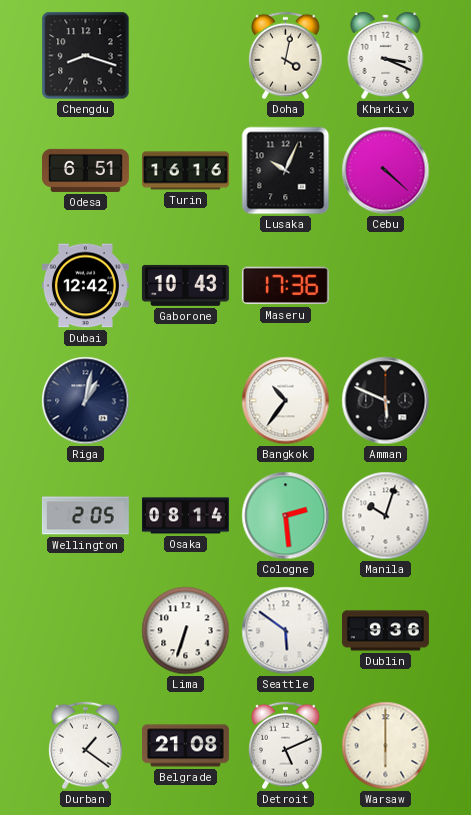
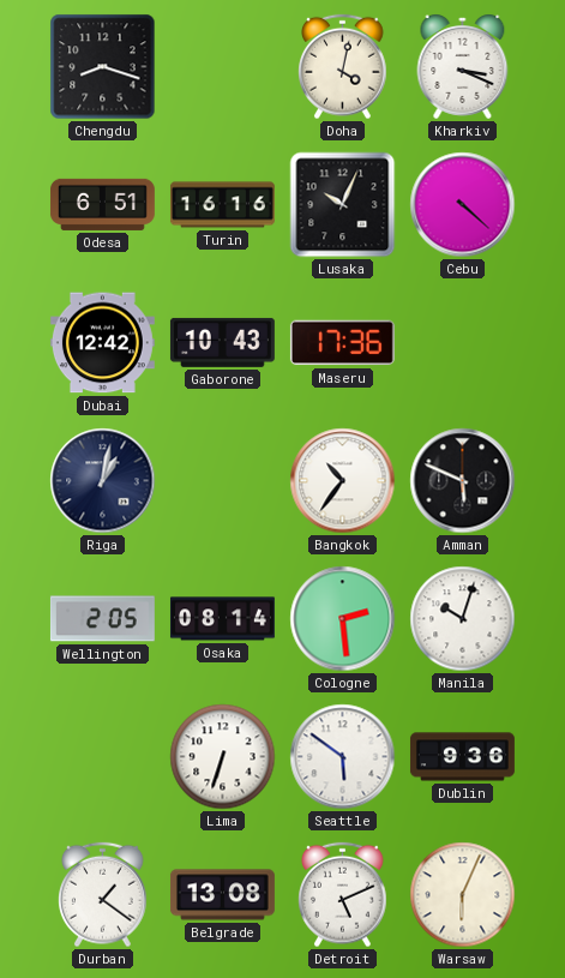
Belgrade: 21:08 -> 13:08 (222, 895)
Warsaw: 6:00 -> 6:04 (463, 895)
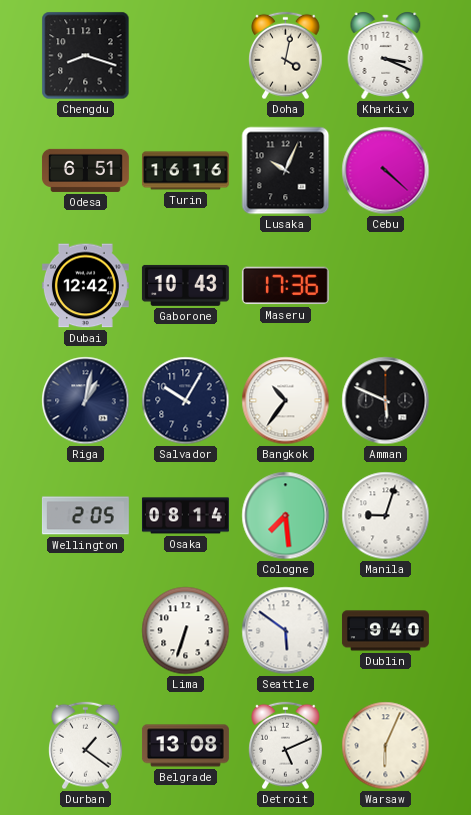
Salvador: none -> 10:05 (186, 401)
Cologne: 2:29 -> 7:29 (286, 516)
Manila: 10:03 -> 9:03 (386, 516)
Dublin: 9:36 -> 9:40 (385, 631)
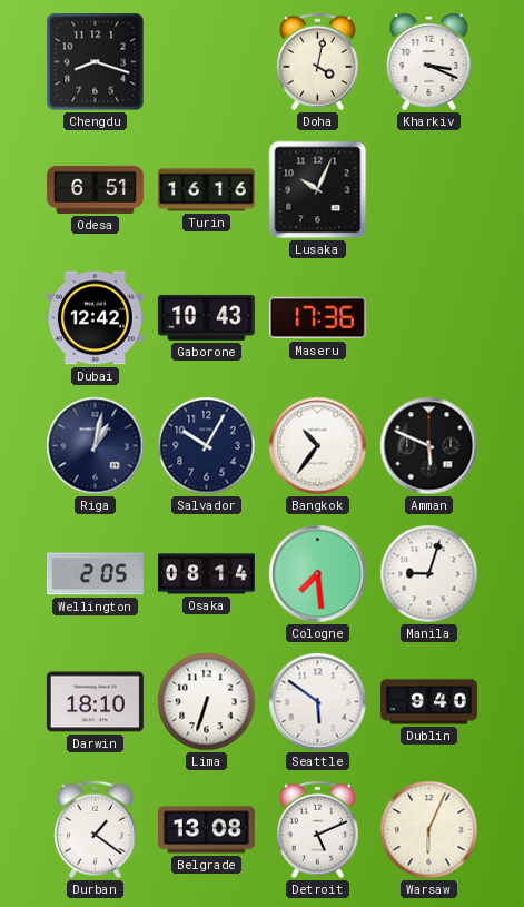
Cebu: 4:22 -> none (386, 171)
Darwin: none -> 18:10 (95, 702)
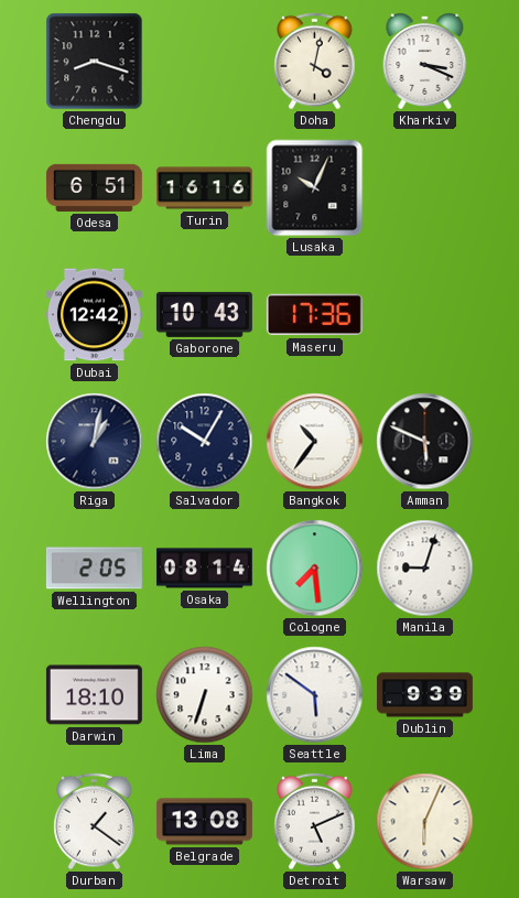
Dublin: 9:40 -> 9:39 (424, 695)
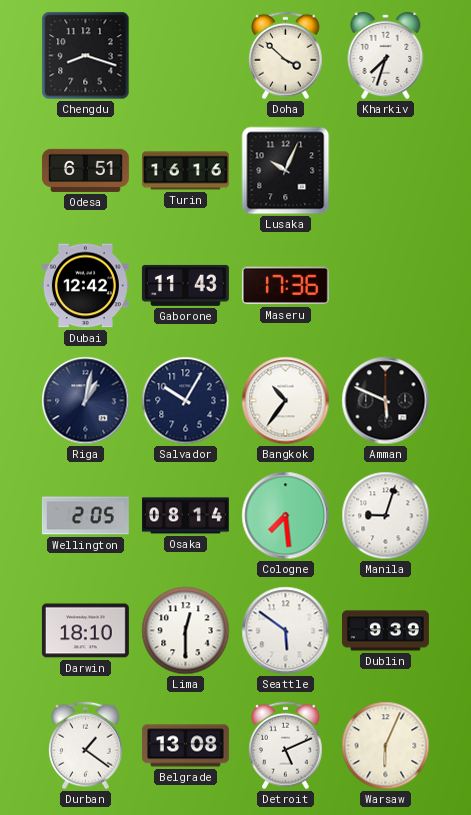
Doha: 4:02 -> 3:52 (286, 56)
Kharkiv: 3:19 -> 7:33 (386, 55)
Gaborone: 10:43 -> 11:43 (185, 285)
Lima: 6:33 -> 12:30 (186, 631)
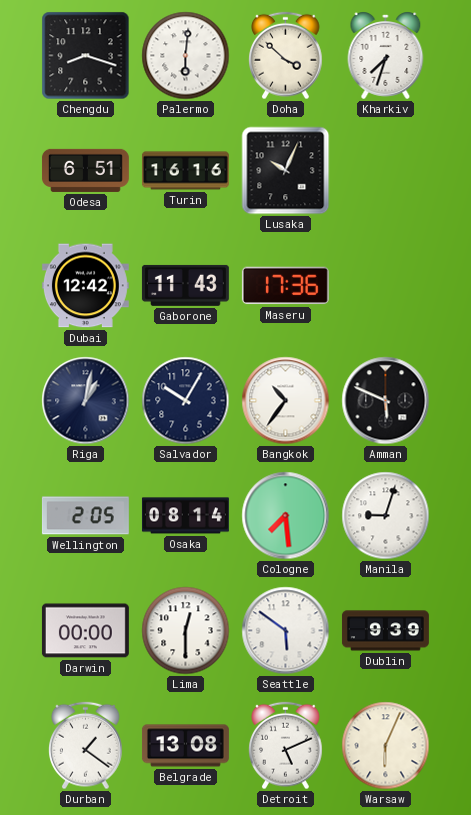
Palermo: none -> 6:01 (186, 56)
Darwin: 18:10 -> 00:00 (85, 631)
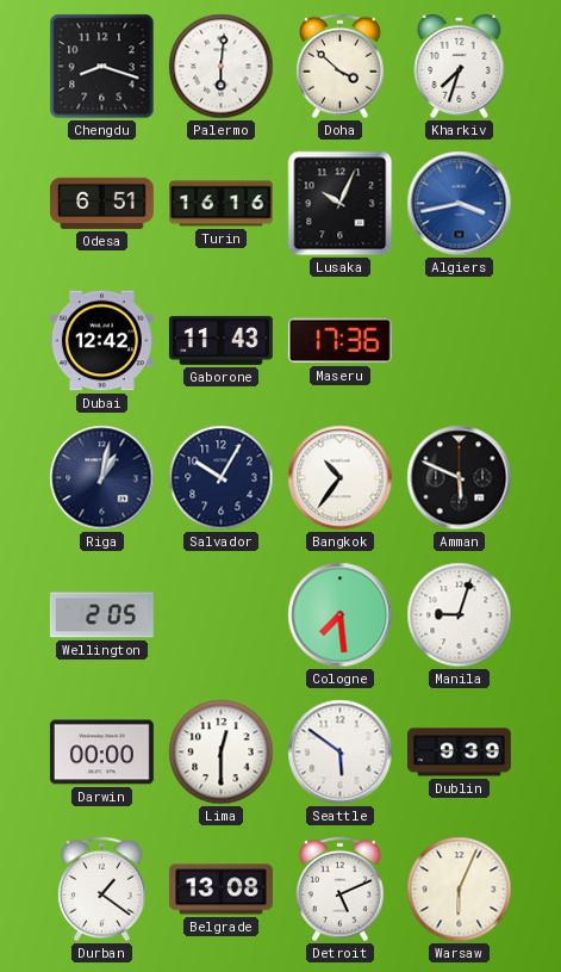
Algiers: none -> 3:43 (460, 204)
Osaka: 08:14 -> none (185, 516)
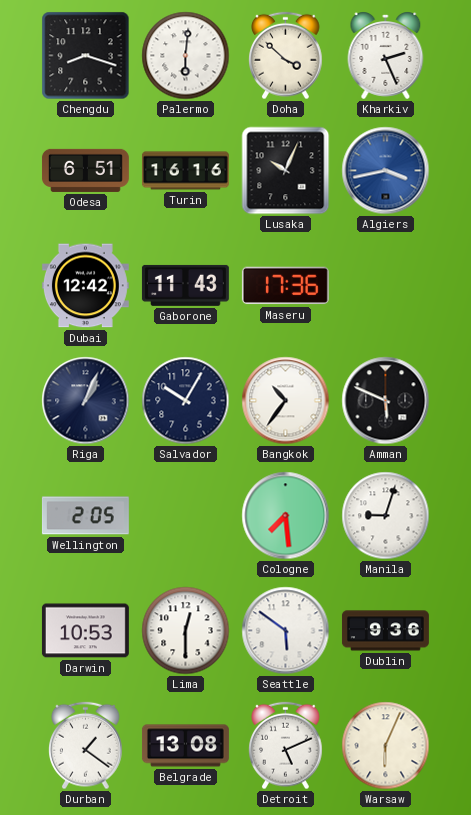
Kharkiv: 7:33 -> 2:26 (386, 55)
Riga: 1:02 -> 1:04 (86, 401)
Darwin: 00:00 -> 10:53 (85, 631)
Dublin: 9:39 -> 9:36 (385, 631)
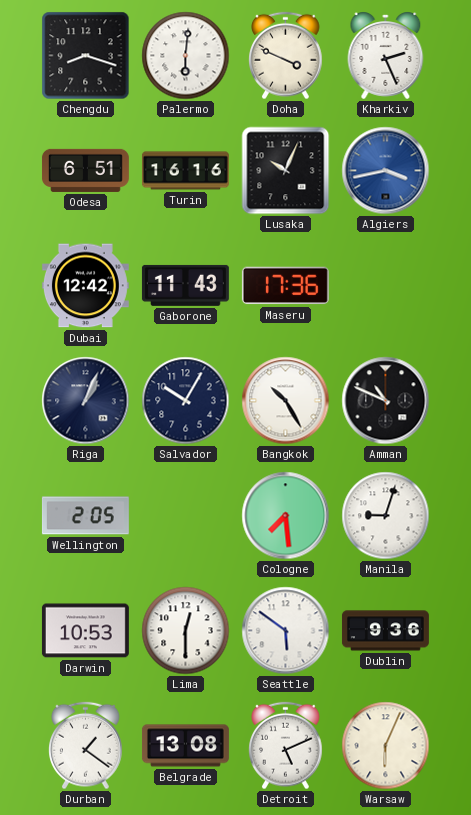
Doha: 3:52 -> 3:49 (286, 56)
Bangkok: 10:36 -> 10:25 (286, 401)
Amman: 5:49 -> 10:49 (386, 401)
